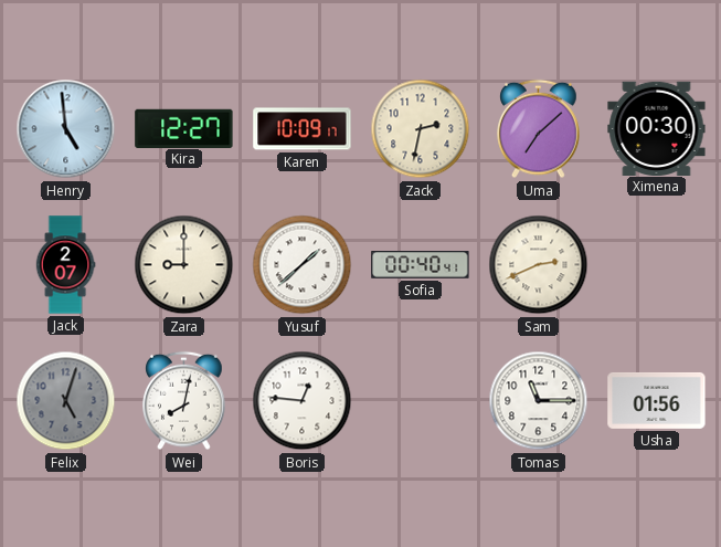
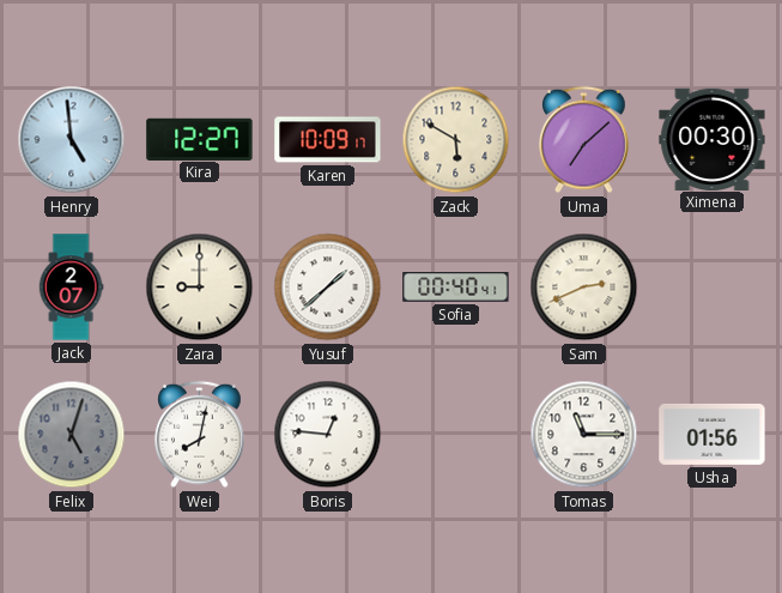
Zack: 2:32 -> 5:50 (456, 140)
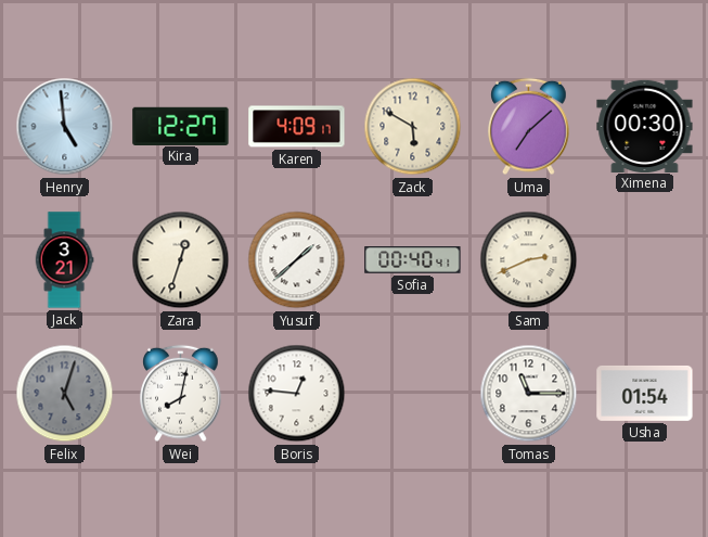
Karen: 10:09 -> 4:09 (297, 127)
Jack: 2:07 -> 3:21 (64, 260)
Zara: 9:00 -> 12:33 (181, 260)
Usha: 01:56 -> 01:54 (645, 393)
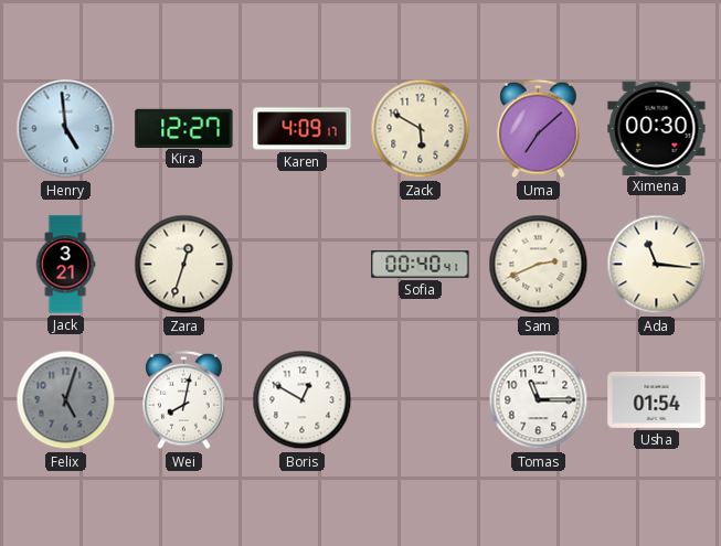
Yusuf: 1:38 -> none (297, 260)
Ada: none -> 11:16 (657, 265)
Boris: 12:46 -> 12:50 (303, 400)
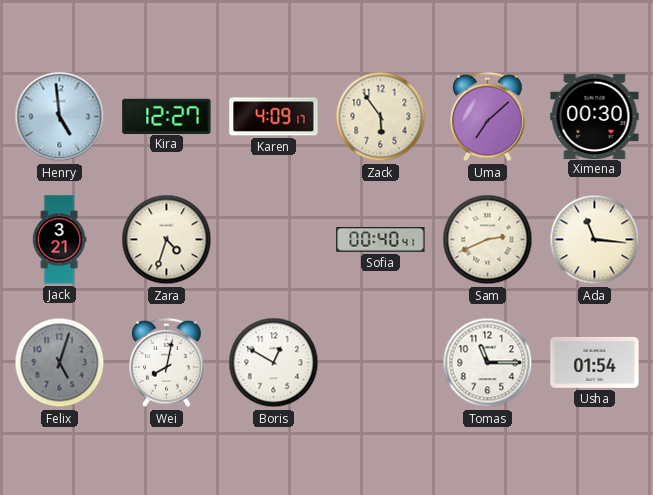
Zack: 5:50 -> 5:54 (381, 117)
Zara: 12:33 -> 4:33 (167, 240)
